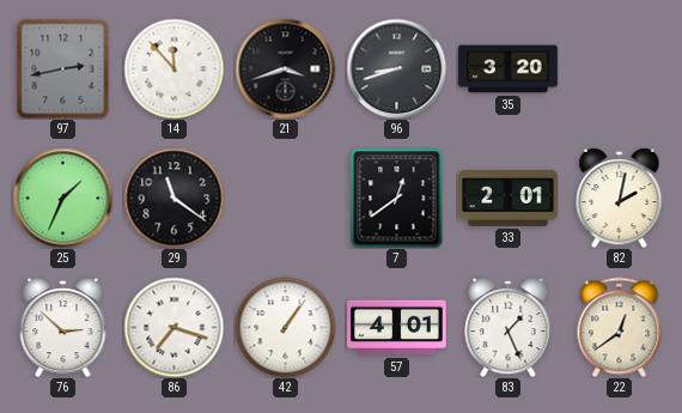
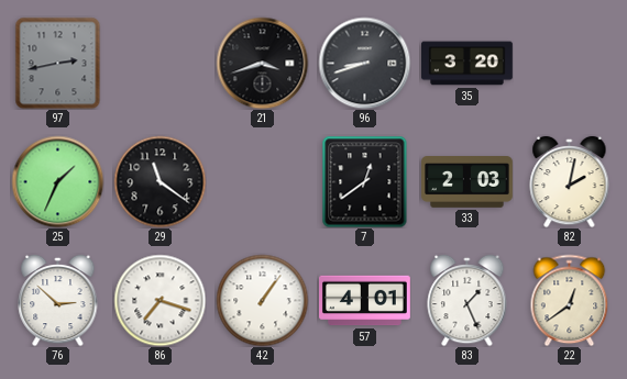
14: 11:53 -> none (173, 68)
33: 2:01 -> 2:03 (468, 182)
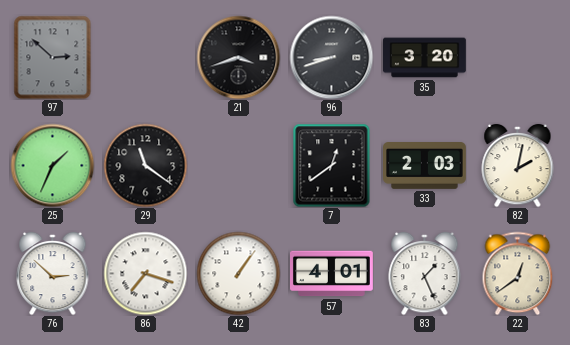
97: 2:43 -> 2:52 (53, 57)
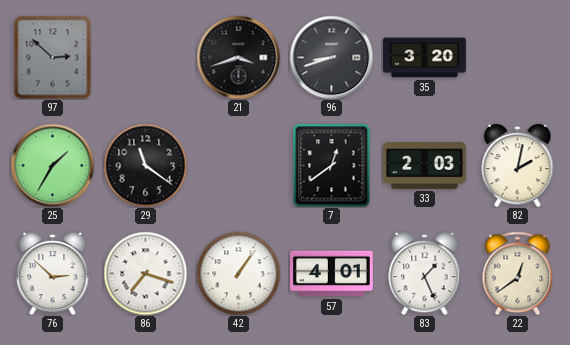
25: 1:34 -> 1:35 (52, 165)
